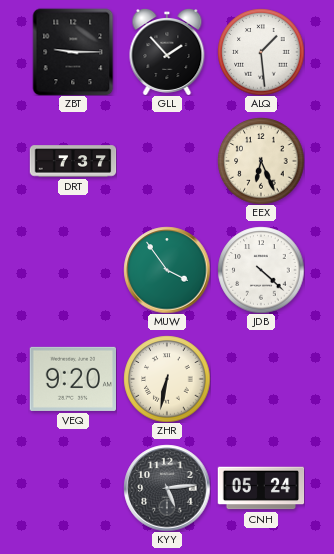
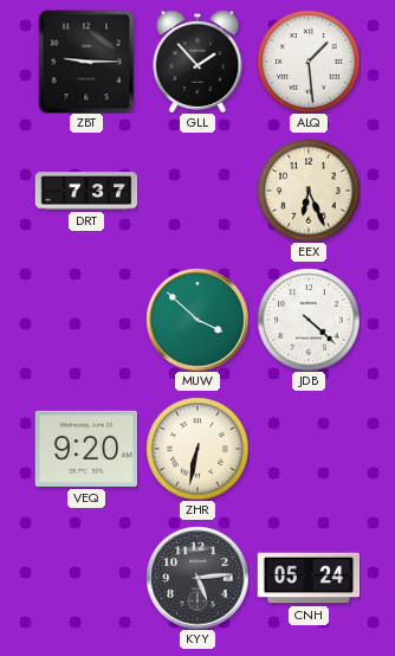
MUW: 3:54 -> 3:52 (197, 320)
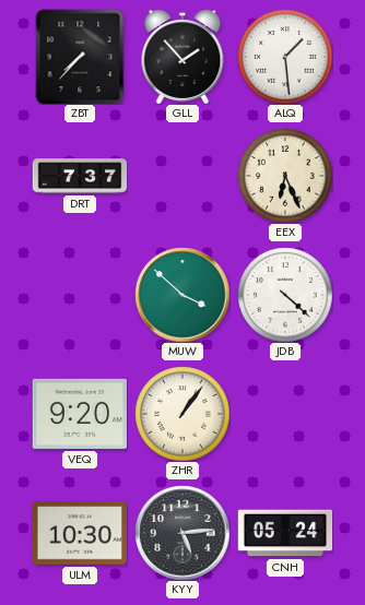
ZBT: 9:15 -> 7:37 (80, 57)
ZHR: 6:32 -> 1:06 (182, 414)
ULM: none -> 10:30 (80, 533)
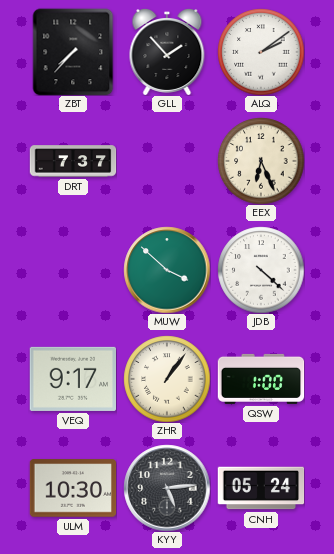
ALQ: 1:29 -> 2:09 (261, 52)
VEQ: 9:20 -> 9:17 (72, 379)
QSW: none -> 1:00 (261, 379)
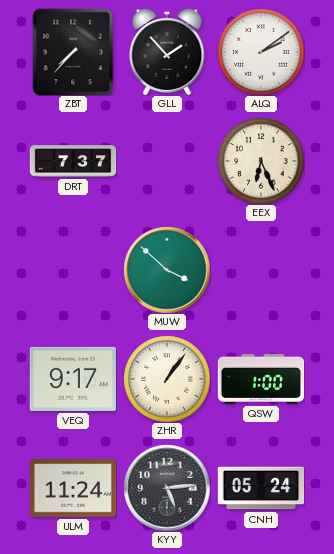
JDB: 4:22 -> none (261, 270)
ULM: 10:30 -> 11:24 (73, 488)
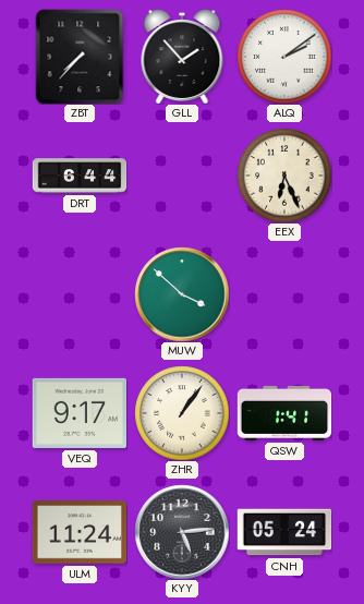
DRT: 7:37 -> 6:44 (80, 176)
QSW: 1:00 -> 1:41 (284, 413)
